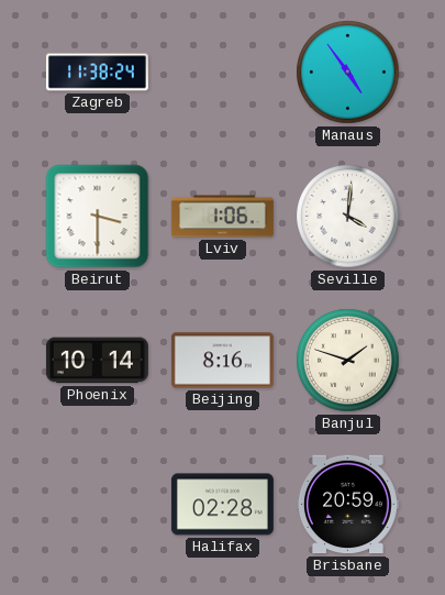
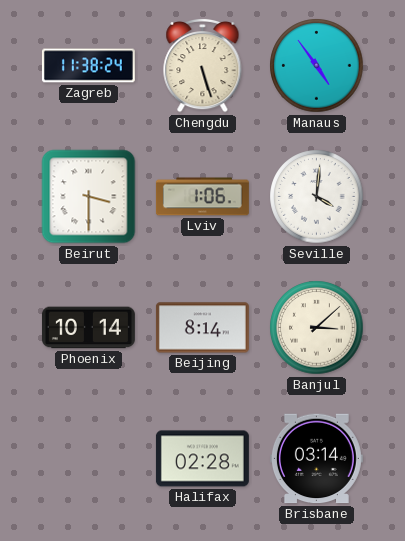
Chengdu: none -> 5:27 (203, 65)
Beijing: 8:16 -> 8:14 (202, 328)
Banjul: 1:48 -> 3:08 (317, 328)
Brisbane: 20:59 -> 03:14 (316, 459)
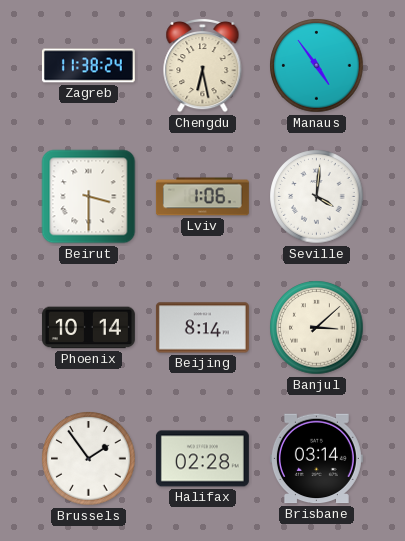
Chengdu: 5:27 -> 6:28 (203, 65)
Brussels: none -> 1:54 (89, 459)
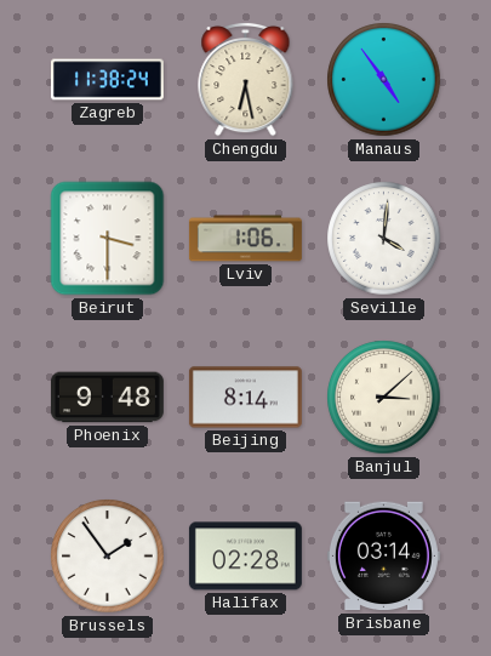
Phoenix: 10:14 -> 9:48 (107, 398)
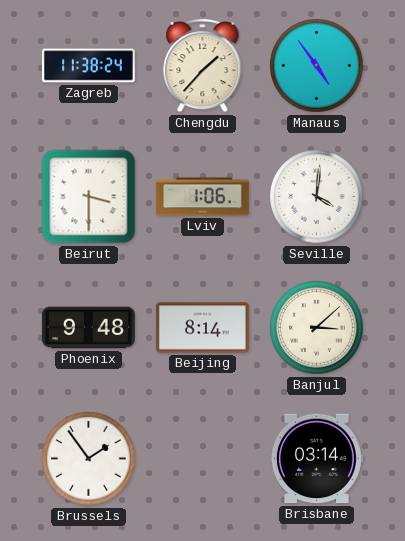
Chengdu: 6:28 -> 1:37 (203, 65)
Halifax: 02:28 -> none (245, 557)
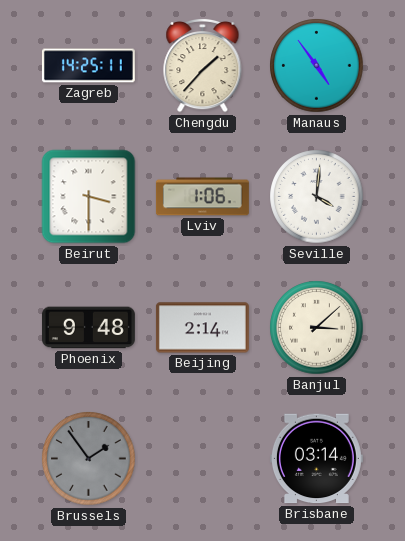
Zagreb: 11:38 -> 14:25 (88, 66)
Beijing: 8:14 -> 2:14 (202, 328)
Brussels dial: white -> grey (89, 459)
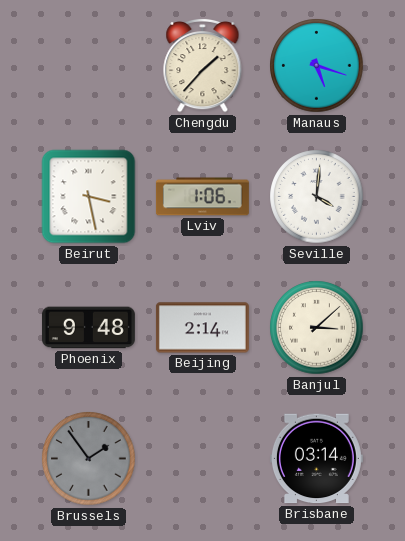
Zagreb: 14:25 -> none (88, 66)
Manaus: 4:54 -> 5:18 (317, 66)
Beirut: 3:30 -> 3:28 (89, 197)
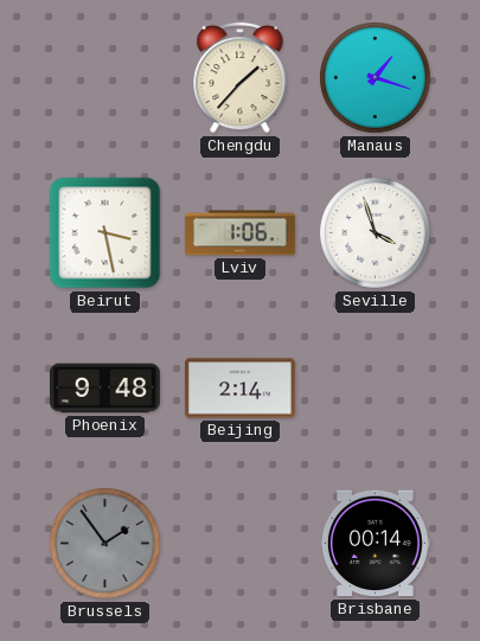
Manaus: 5:18 -> 1:18 (376, 78)
Seville: 4:01 -> 3:57 (376, 233)
Banjul: 3:08 -> none (317, 328)
Brisbane: 03:14 -> 00:14 (375, 544)
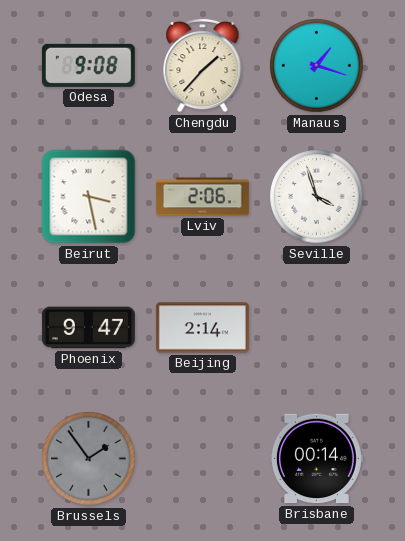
Odesa: none -> 9:08 (88, 65)
Lviv: 1:06 -> 2:06 (202, 197)
Phoenix: 9:48 -> 9:47 (88, 328)
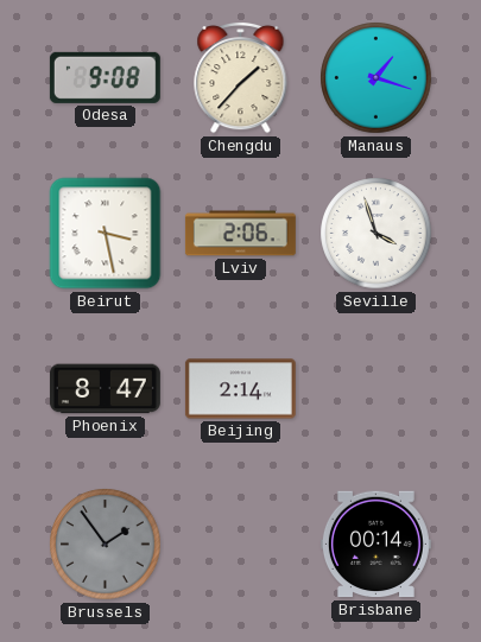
Phoenix: 9:47 -> 8:47 (105, 389)
